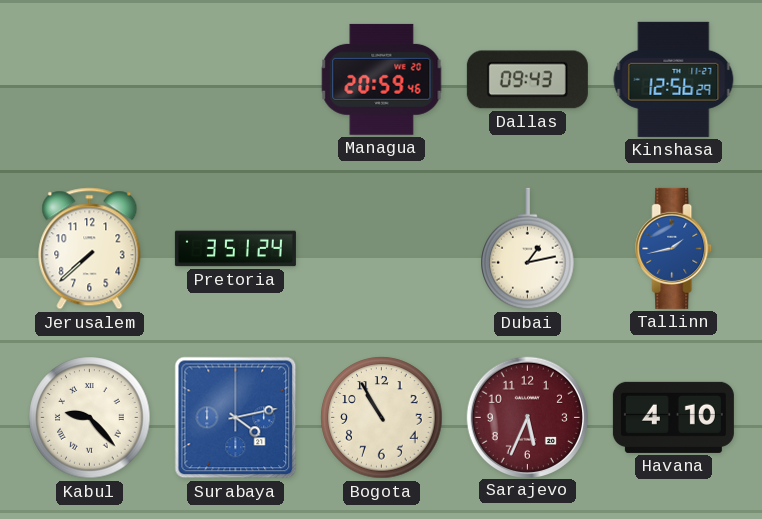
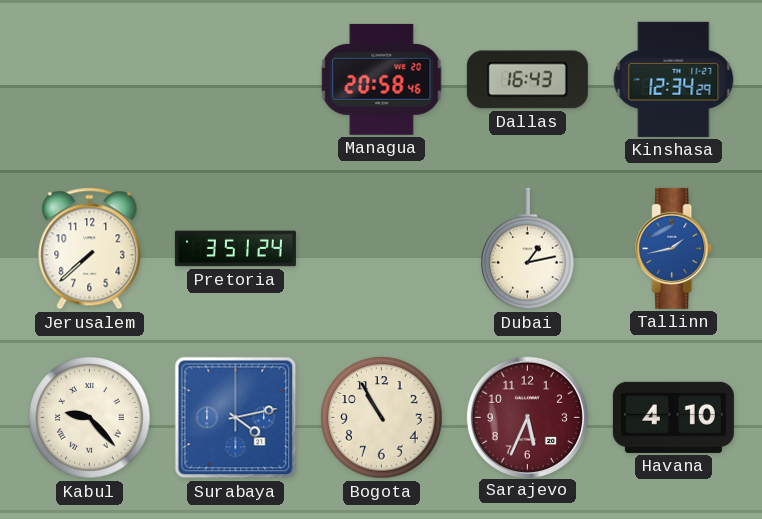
Managua: 20:59 -> 20:58 (382, 79)
Dallas: 09:43 -> 16:43 (527, 80)
Kinshasa: 12:56 -> 12:34 (674, 79)
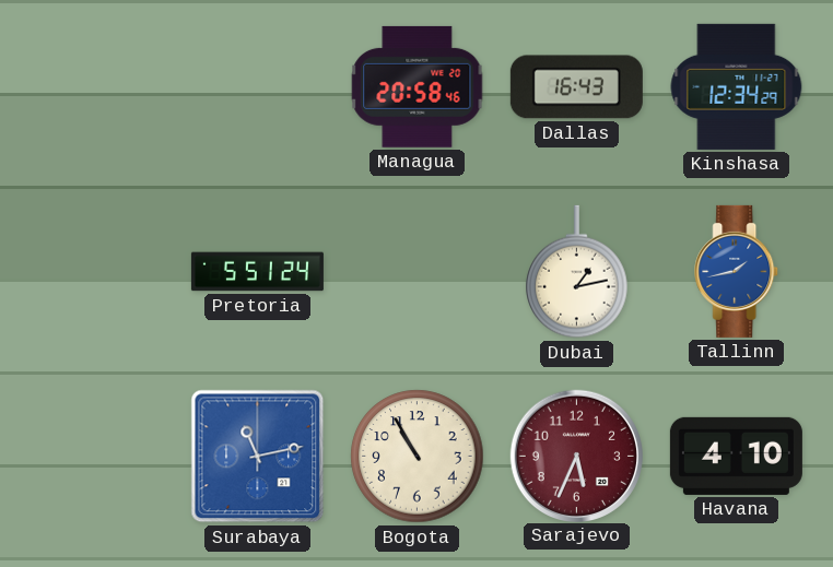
Jerusalem: 7:38 -> none (90, 249)
Pretoria: 3:51 -> 5:51 (257, 272)
Kabul: 9:23 -> none (90, 418)
Surabaya: 4:13 -> 11:13 (258, 457)
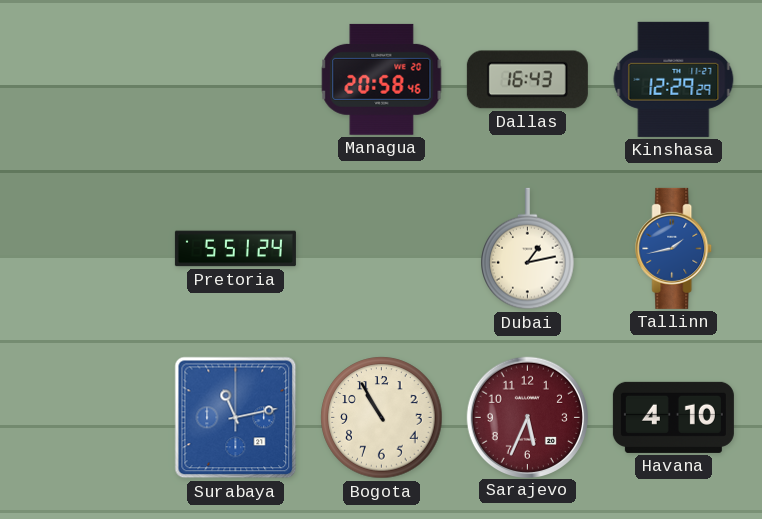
Kinshasa: 12:34 -> 12:29 (674, 79)
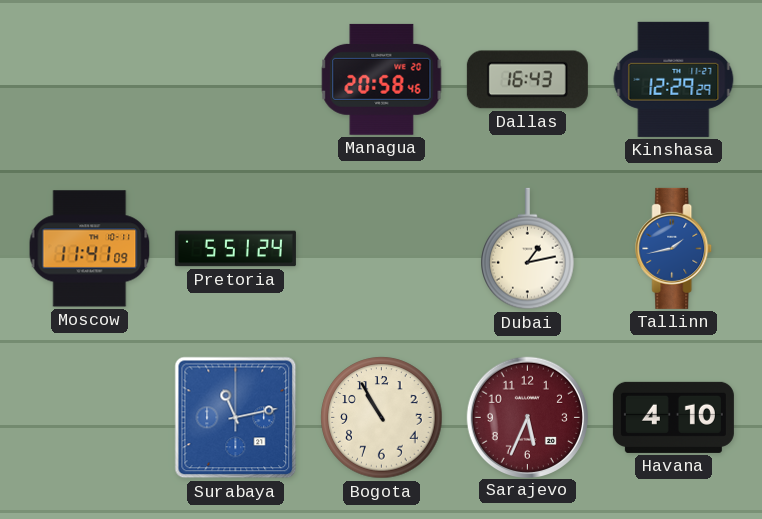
Moscow: none -> 11:41 (90, 249)
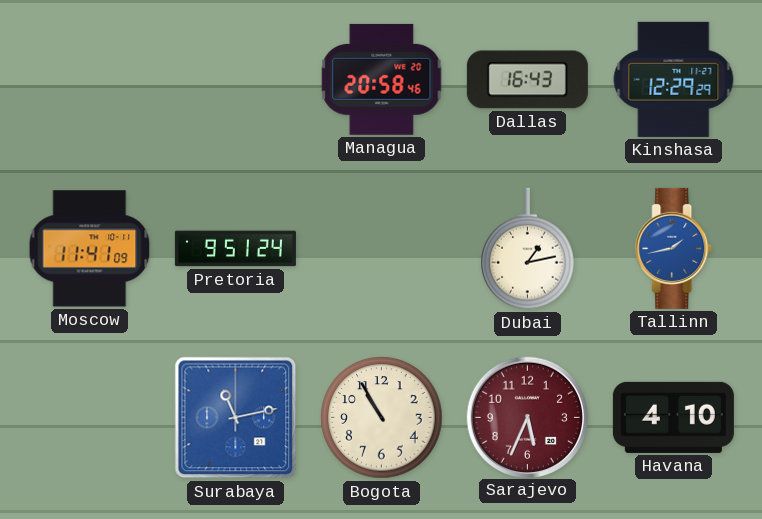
Pretoria: 5:51 -> 9:51 (235, 249)
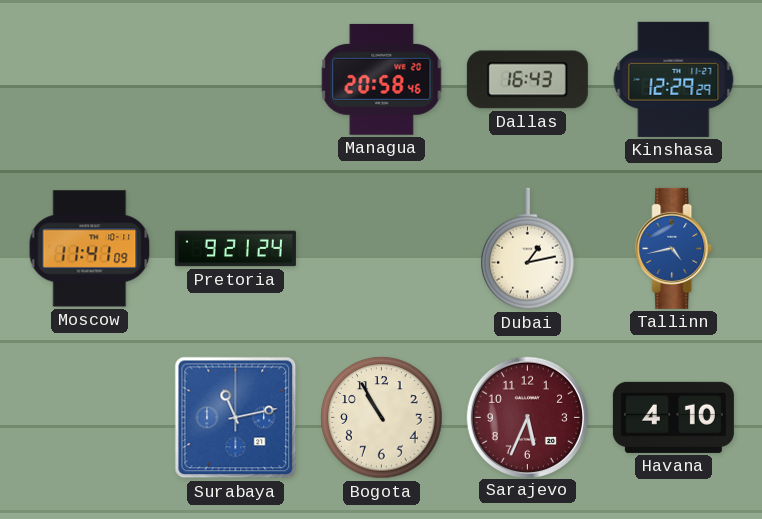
Pretoria: 9:51 -> 9:21 (235, 249)
Tallinn: 1:43 -> 4:43 (674, 248)
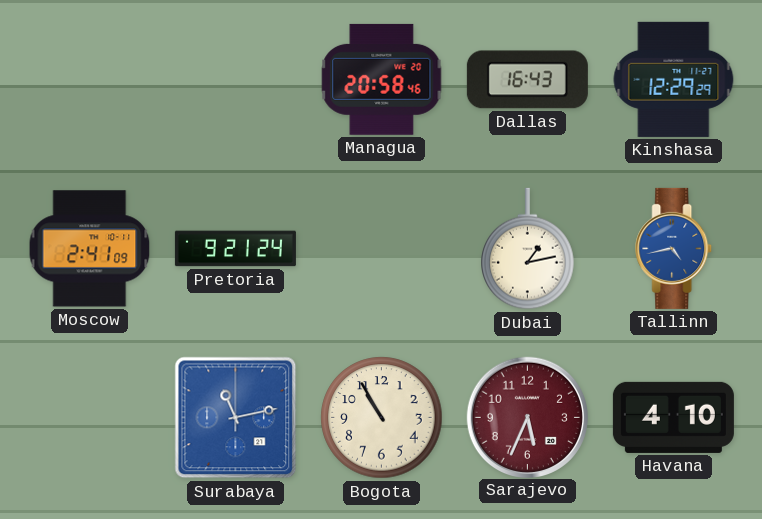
Moscow: 11:41 -> 2:41 (90, 249)
